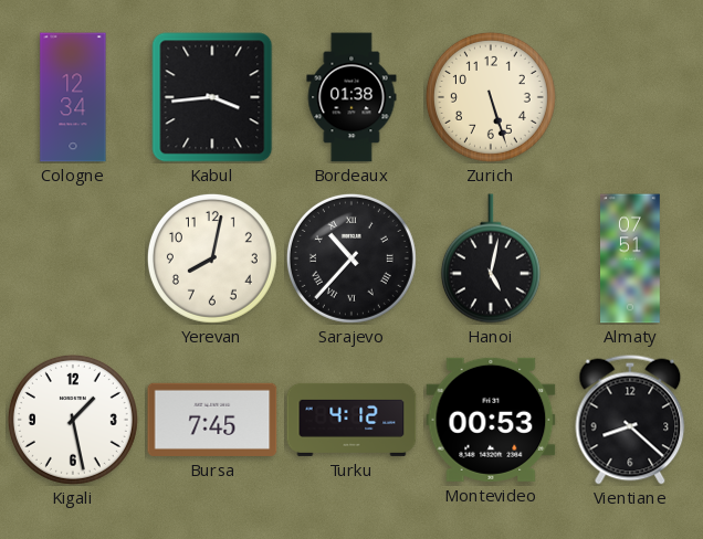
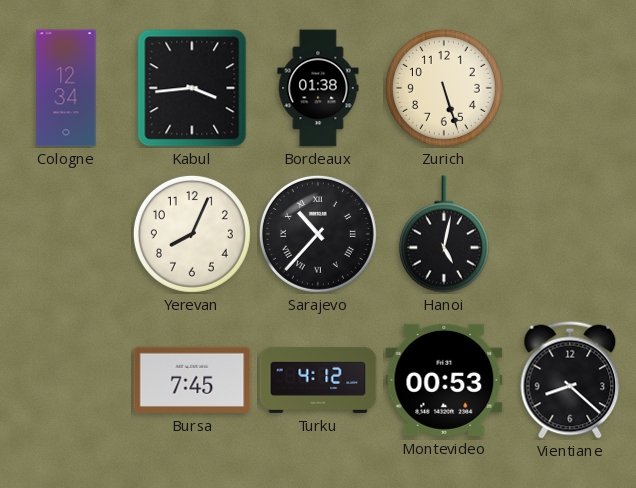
Yerevan: 8:02 -> 8:04 (192, 234)
Almaty: 07:51 -> none (631, 258)
Kigali: 1:28 -> none (73, 420)
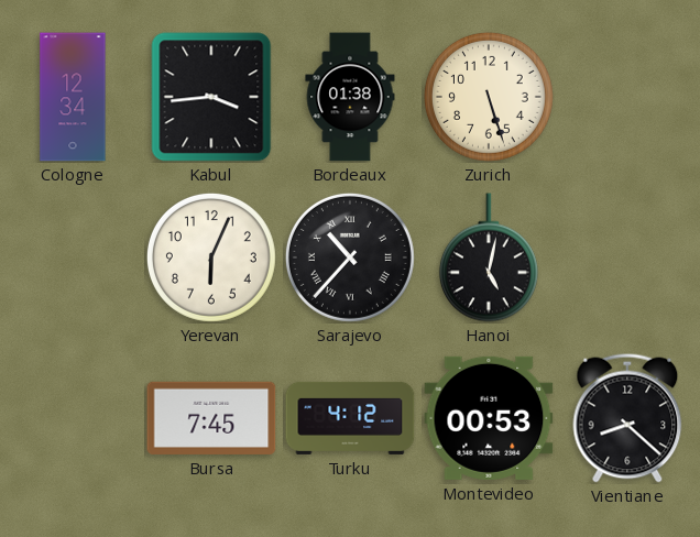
Yerevan: 8:04 -> 6:04 (211, 257)
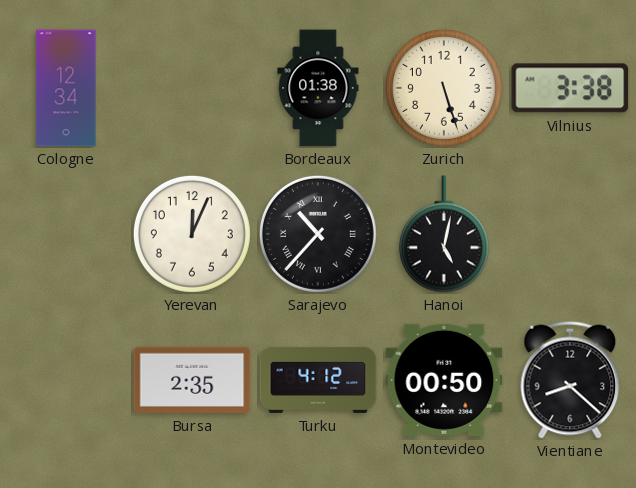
Kabul: 3:44 -> none (211, 97)
Vilnius: none -> 3:38 (570, 88)
Yerevan: 6:04 -> 12:04 (192, 234)
Bursa: 7:45 -> 2:35 (192, 380)
Montevideo: 00:53 -> 00:50 (444, 380)
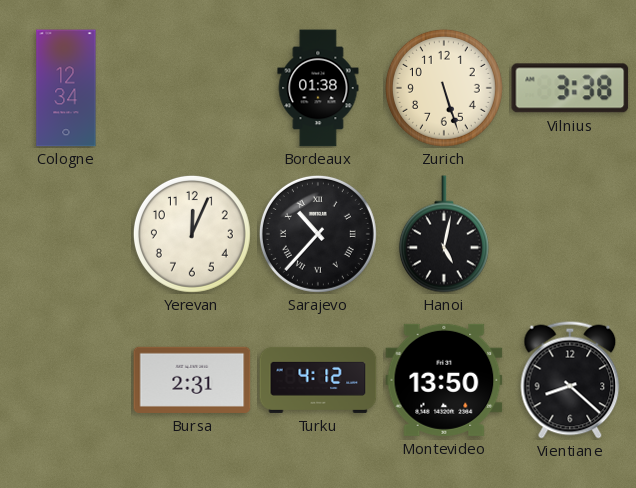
Bursa: 2:35 -> 2:31 (192, 380)
Montevideo: 00:50 -> 13:50 (444, 380)
